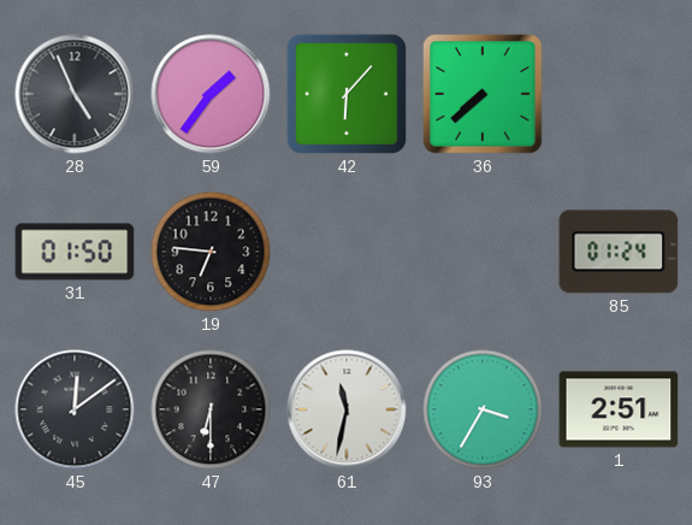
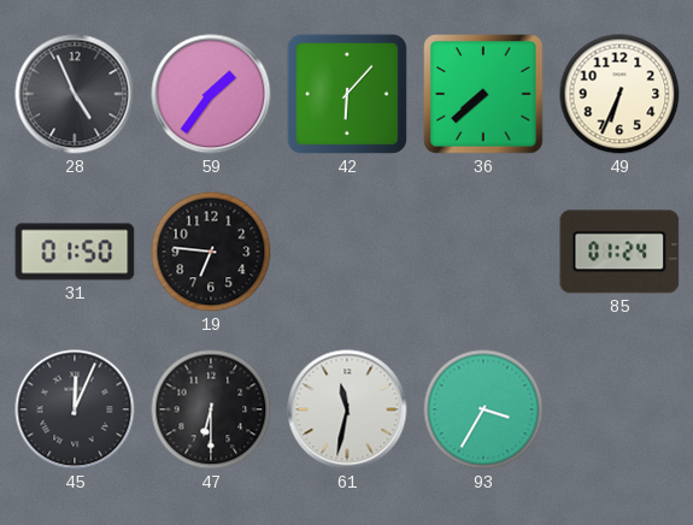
49: none -> 6:34 (619, 94)
45: 12:09 -> 12:04 (75, 409)
1: 2:51 -> none (619, 409)
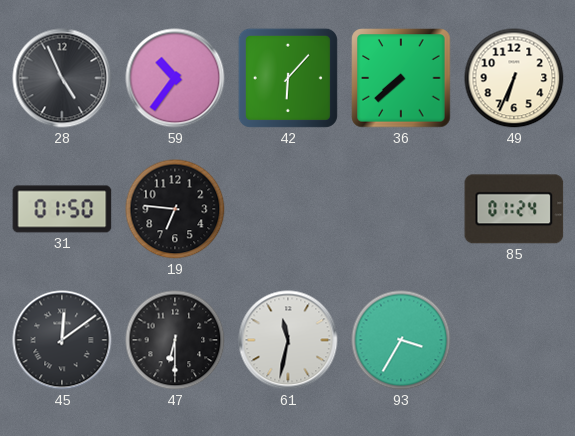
59: 1:36 -> 10:36 (175, 78)
45: 12:04 -> 12:09 (62, 340)
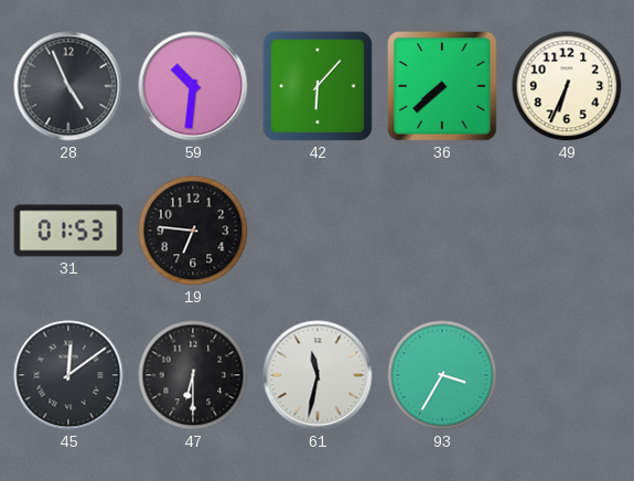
59: 10:36 -> 10:31 (193, 86)
31: 01:50 -> 01:53 (68, 231)
85: 01:24 -> none (514, 209)
